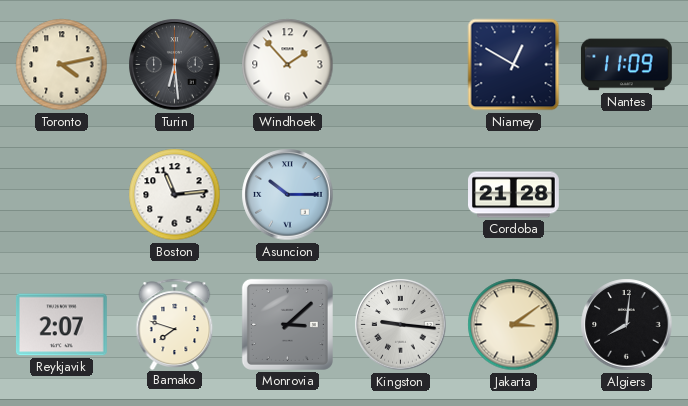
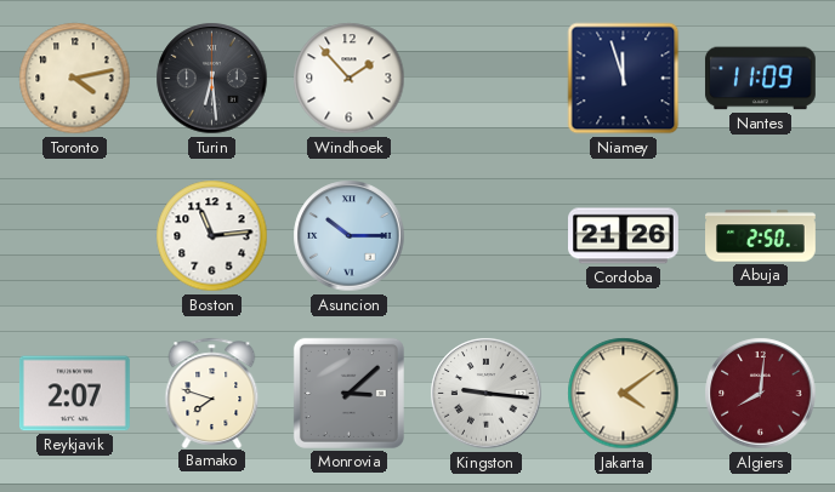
Niamey: 12:50 -> 11:57 (624, 79)
Cordoba: 21:28 -> 21:26 (624, 236)
Abuja: none -> 2:50 (761, 236)
Jakarta: 3:09 -> 4:09 (624, 394)
Algiers dial: black -> burgundy (761, 394)
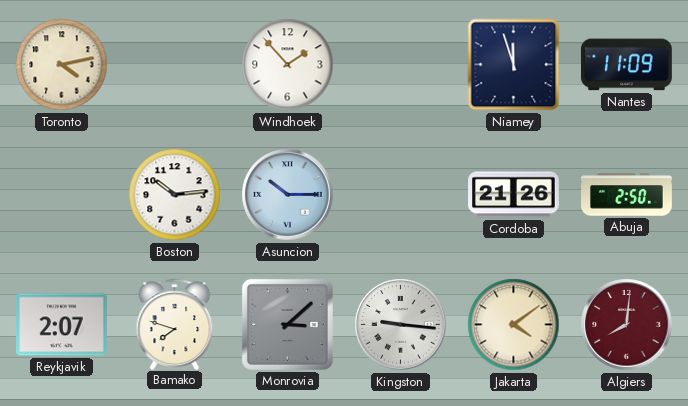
Turin: 6:29 -> none (212, 79)
Boston: 11:14 -> 10:14 (175, 195)
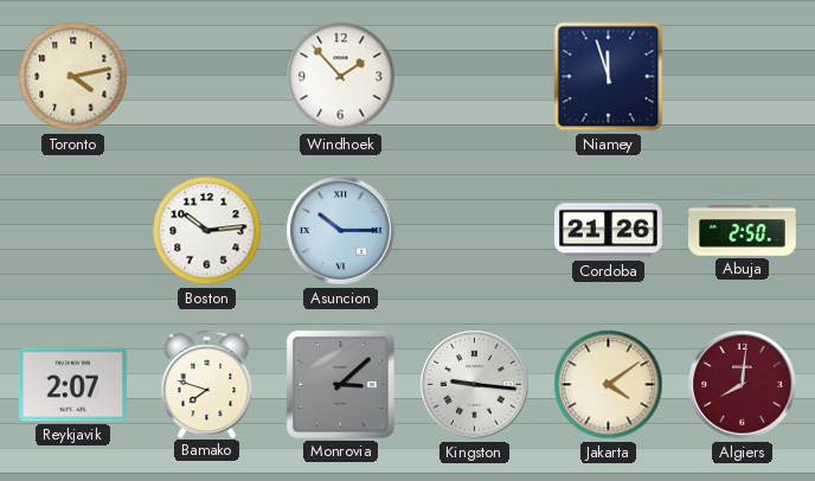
Nantes: 11:09 -> none (626, 65)
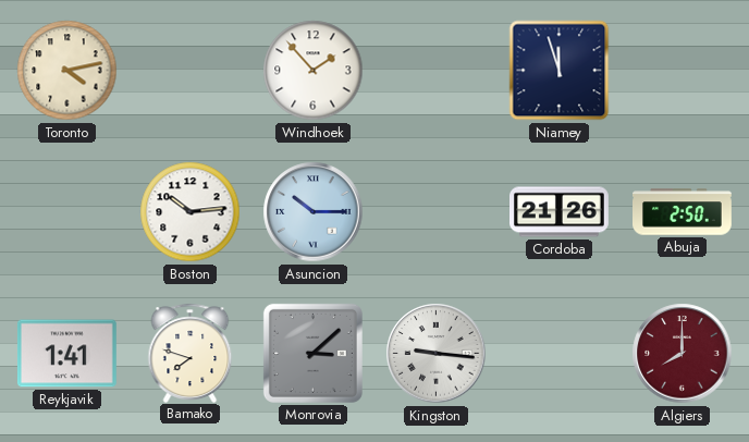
Reykjavik: 2:07 -> 1:41 (66, 354)
Jakarta: 4:09 -> none (609, 385)
Algiers: 8:01 -> 8:00 (683, 354)
